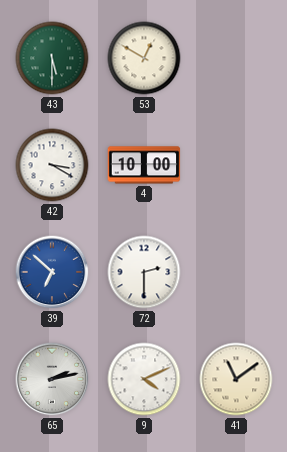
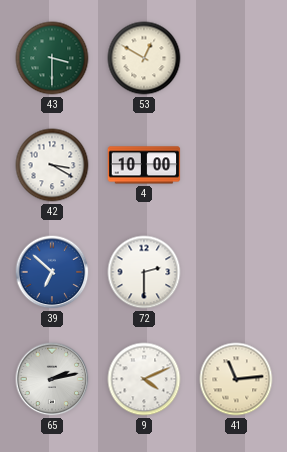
43: 5:30 -> 3:30 (52, 58)
41: 11:09 -> 11:14 (236, 379)
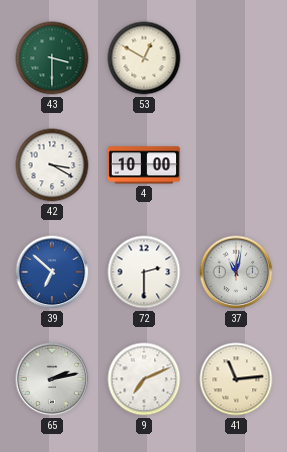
37: none -> 11:02 (236, 272)
9: 4:11 -> 7:11 (144, 379)
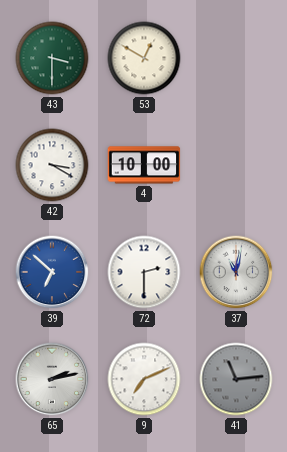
41 dial: cream -> grey (236, 379)
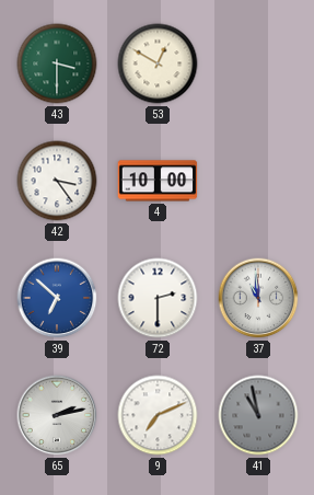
42: 3:20 -> 3:24 (57, 181)
37: 11:02 -> 10:59 (258, 298)
41: 11:14 -> 10:58 (258, 415)
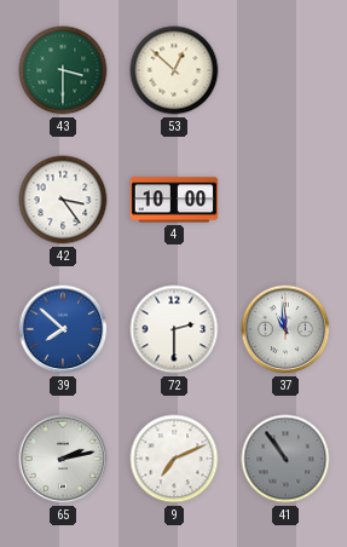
53: 12:50 -> 12:52 (174, 70)
39: 6:52 -> 7:52 (63, 329)
41: 10:58 -> 10:54 (285, 459)
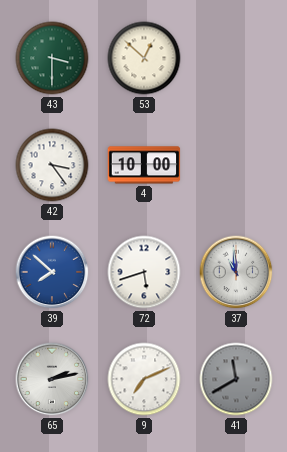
72: 2:30 -> 5:42 (144, 272)
41: 10:54 -> 11:40 (236, 379)
